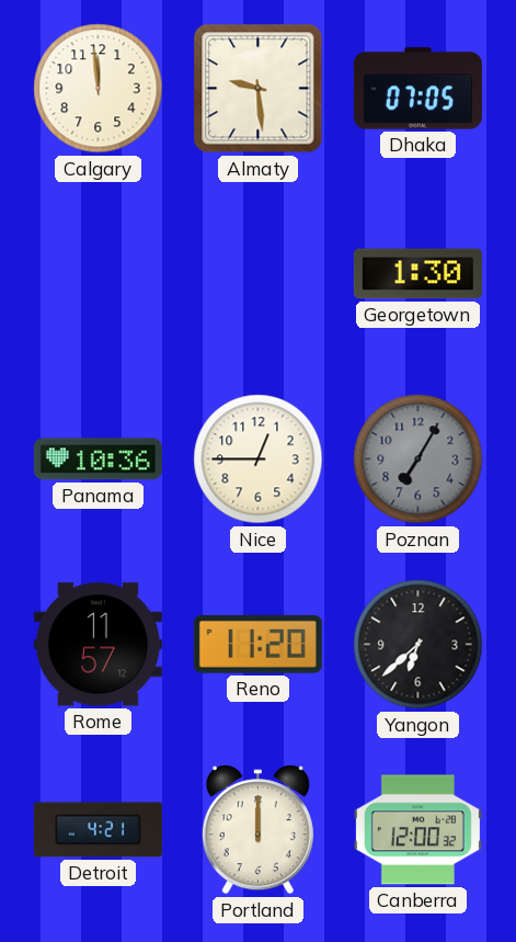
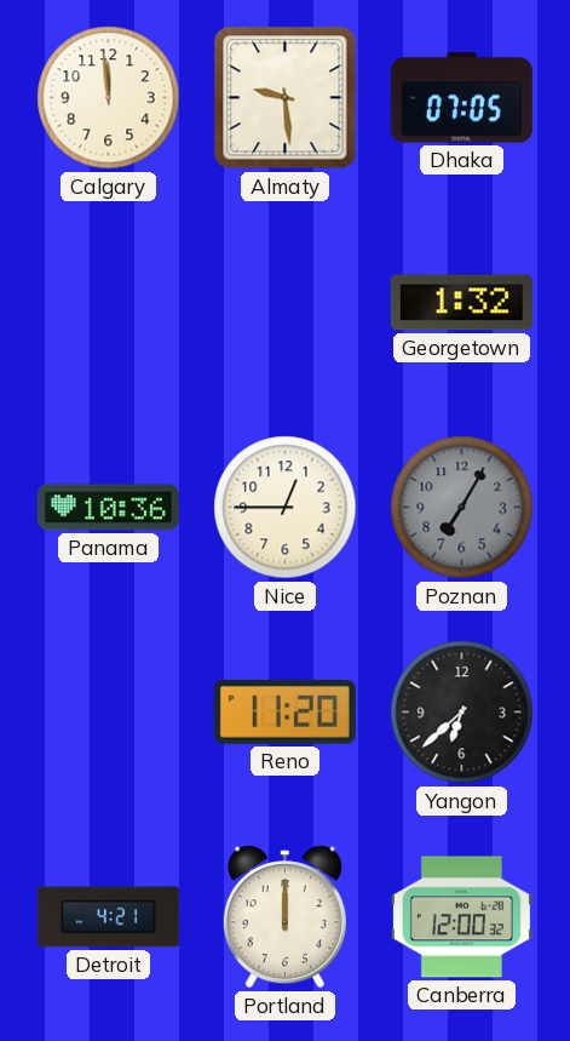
Georgetown: 1:30 -> 1:32 (461, 303)
Rome: 11:57 -> none (98, 645)
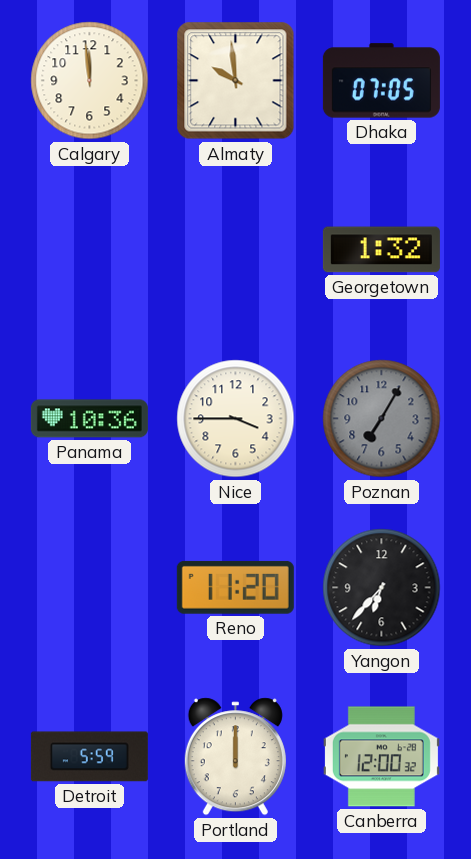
Almaty: 9:29 -> 9:59 (236, 81)
Nice: 12:45 -> 3:45 (236, 419)
Yangon: 6:38 -> 6:37 (382, 588)
Detroit: 4:21 -> 5:59 (89, 757)
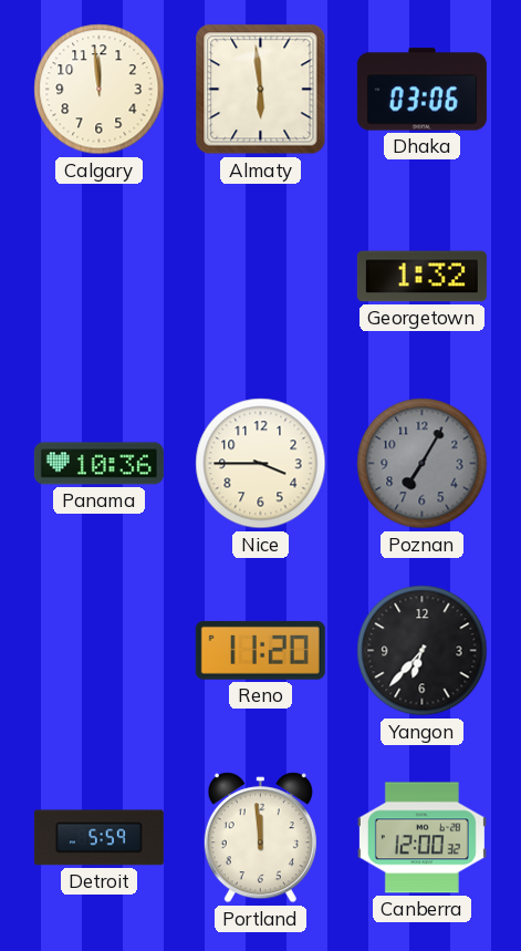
Almaty: 9:59 -> 5:59 (261, 90)
Dhaka: 07:05 -> 03:06 (421, 90)
Portland: 12:00 -> 11:59 (260, 838)
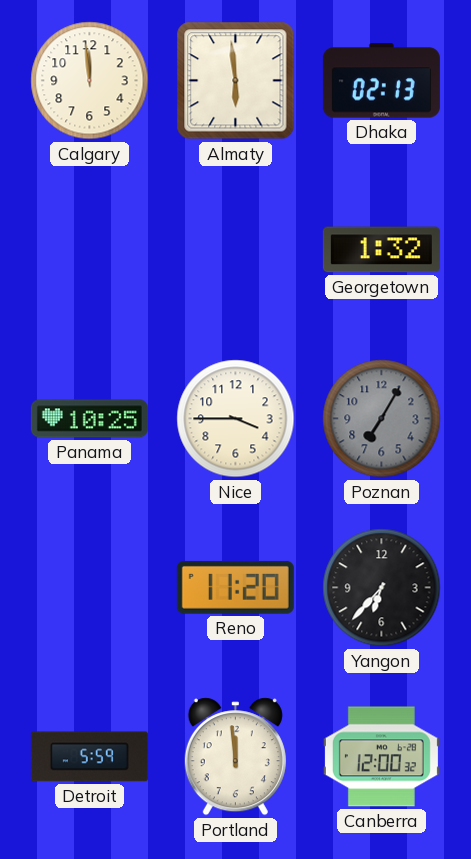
Dhaka: 03:06 -> 02:13 (381, 81)
Panama: 10:36 -> 10:25 (89, 419)
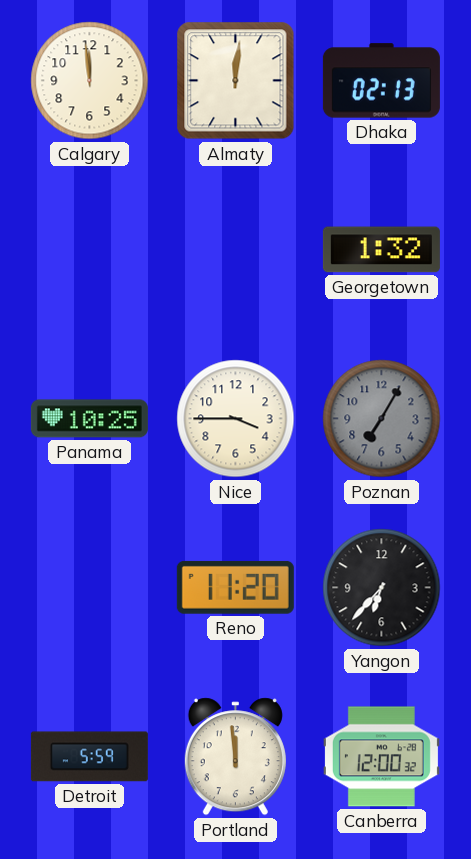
Almaty: 5:59 -> 12:01 (236, 81)
